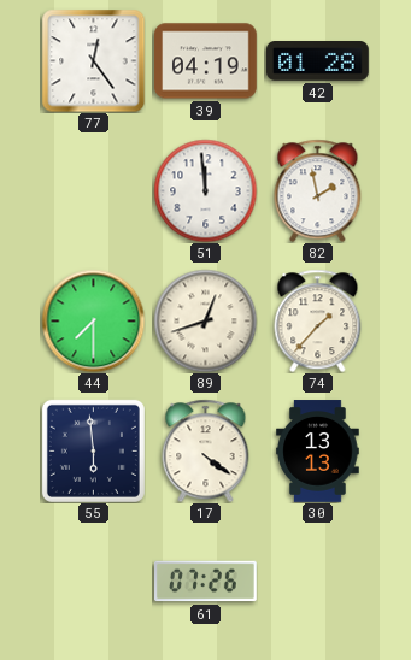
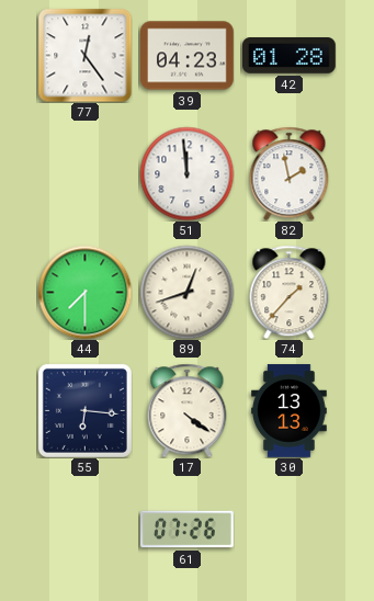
39: 04:19 -> 04:23 (188, 56)
55: 5:59 -> 6:16 (84, 410)
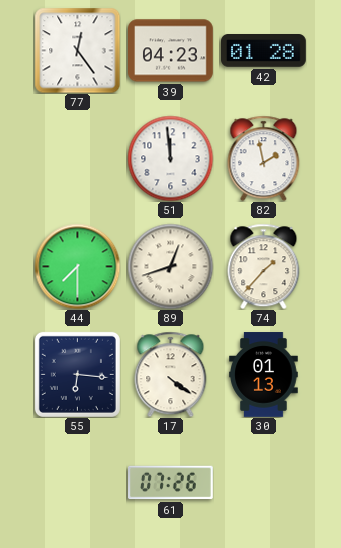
30: 13:13 -> 01:13 (264, 375)
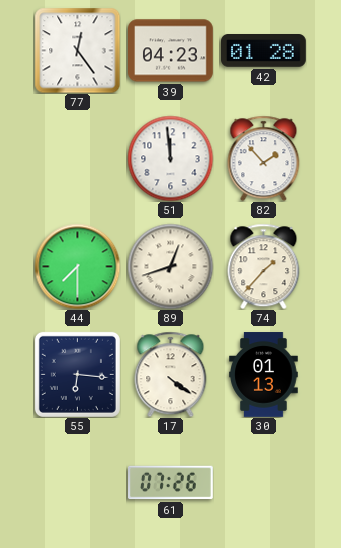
82: 1:58 -> 1:53 (264, 158)
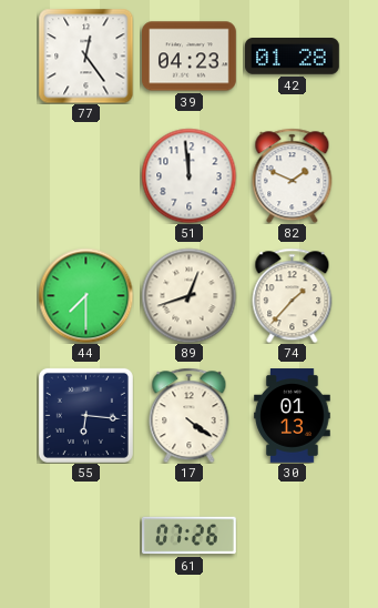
82: 1:53 -> 1:49 (293, 175)
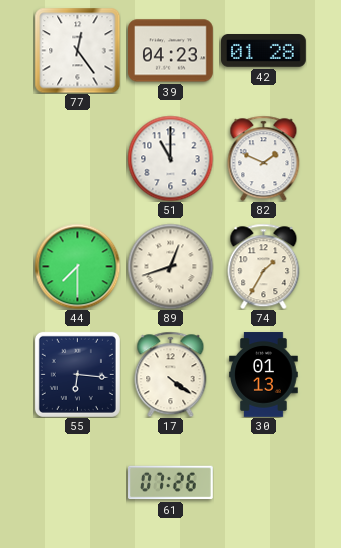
51: 11:59 -> 11:00 (170, 158)
74: 1:37 -> 1:35 (264, 266)
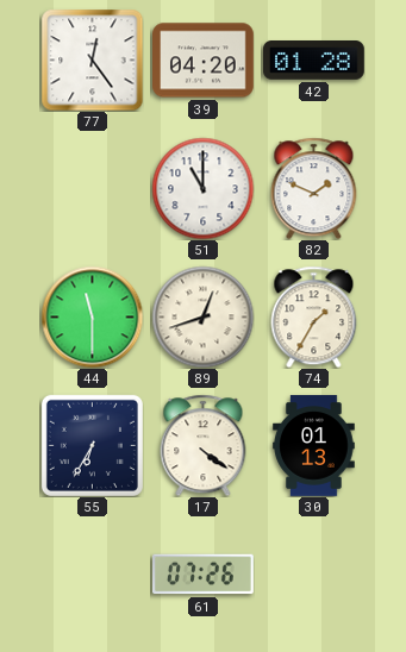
39: 04:23 -> 04:20 (204, 61)
44: 7:30 -> 11:30 (92, 316)
55: 6:16 -> 6:35 (92, 445)
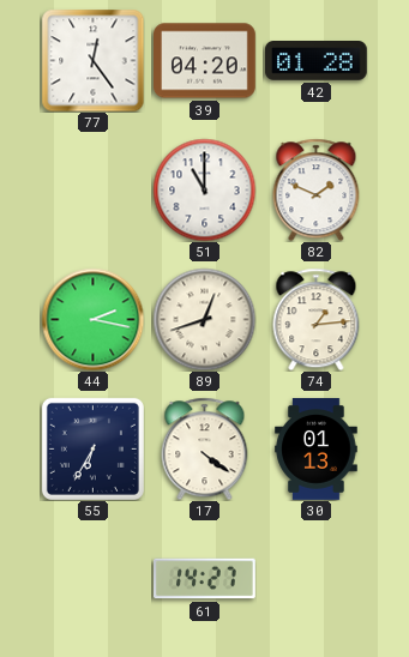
44: 11:30 -> 2:17 (92, 319)
74: 1:35 -> 1:14 (317, 319)
61: 07:26 -> 14:27 (205, 579)
